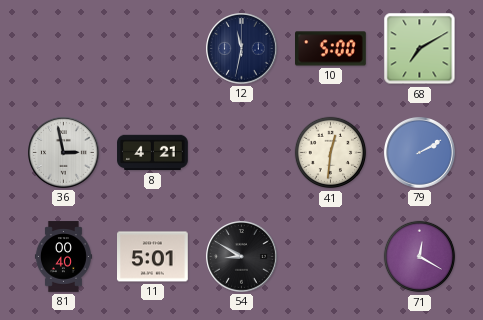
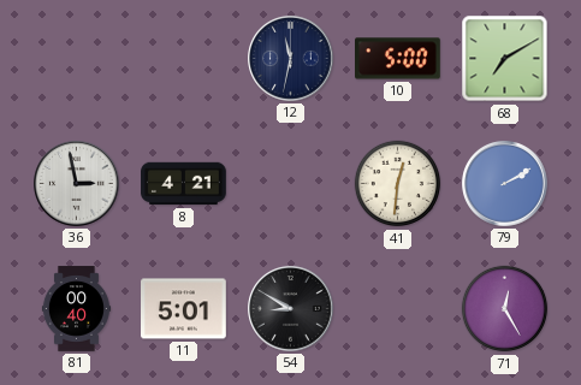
71: 12:20 -> 12:25 (505, 309)
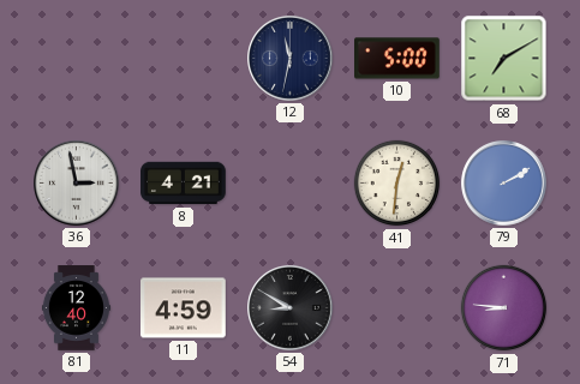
81: 00:40 -> 12:40 (76, 308)
11: 5:01 -> 4:59 (184, 308)
71: 12:25 -> 8:46 (504, 308)
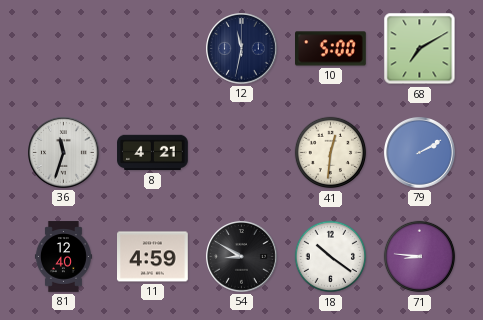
36: 2:58 -> 11:33 (64, 153)
18: none -> 10:21 (331, 257)
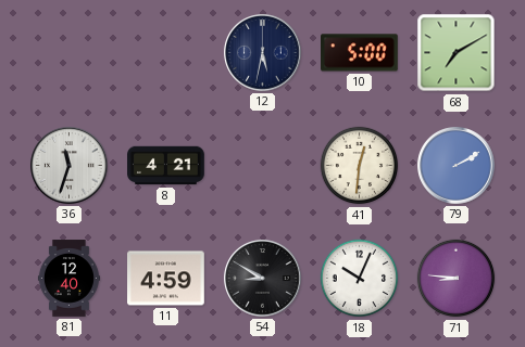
12: 11:32 -> 5:32 (263, 53)
18: 10:21 -> 10:04 (360, 279)
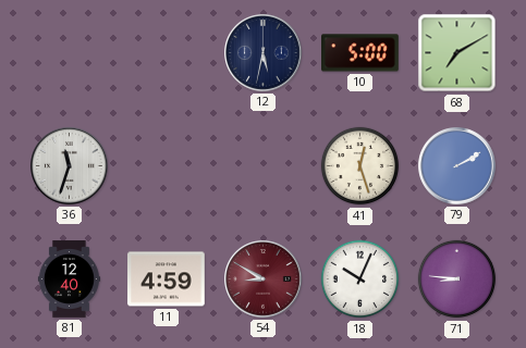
8: 4:21 -> none (166, 166)
41: 12:31 -> 12:27 (360, 166)
54 dial: black -> burgundy (264, 279)
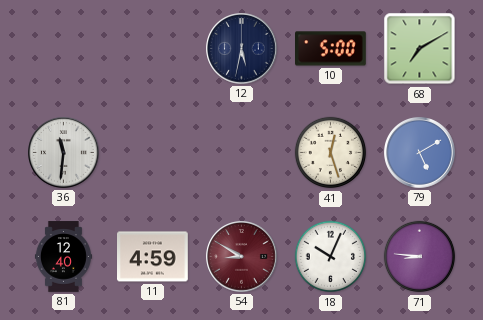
36: 11:33 -> 11:31 (64, 153)
79: 2:10 -> 5:10 (420, 153)
